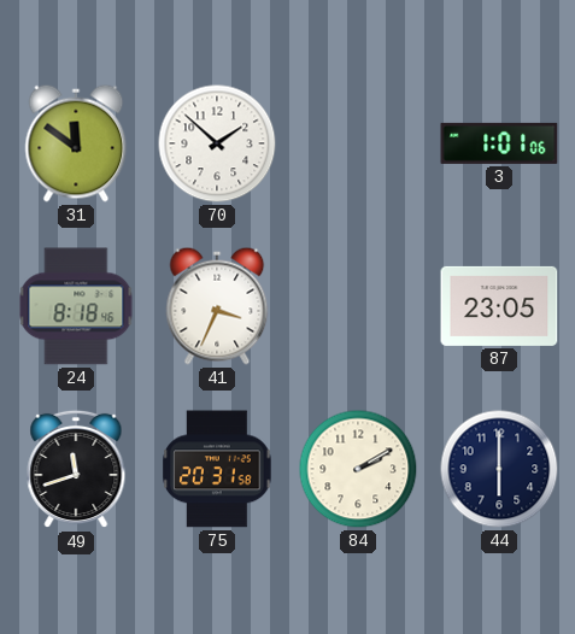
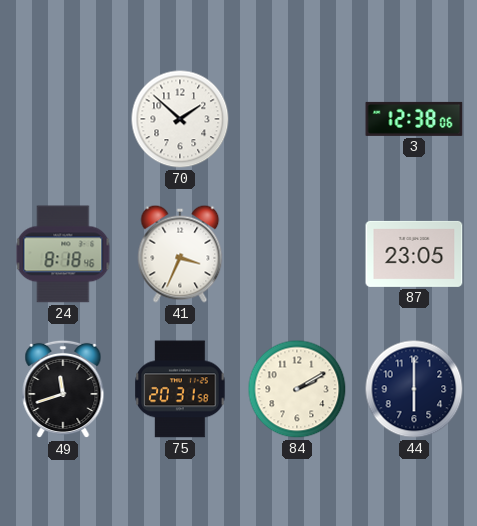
31: 11:51 -> none (76, 143)
3: 1:01 -> 12:38 (414, 119)
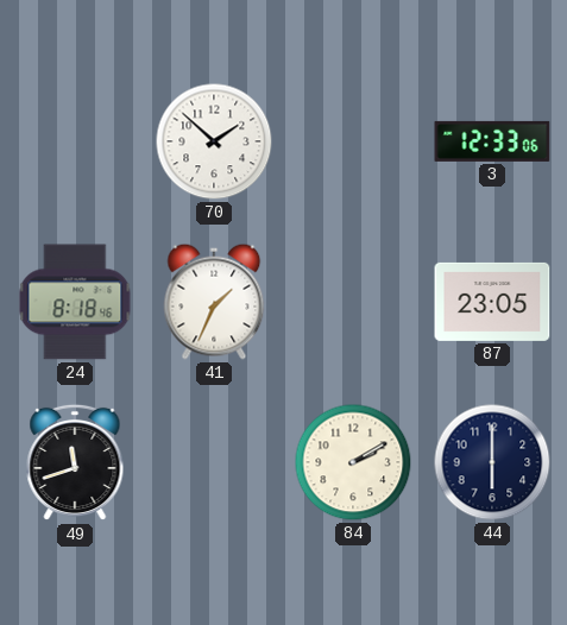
3: 12:38 -> 12:33 (492, 141)
41: 3:34 -> 1:34 (214, 302)
75: 20:31 -> none (180, 389)
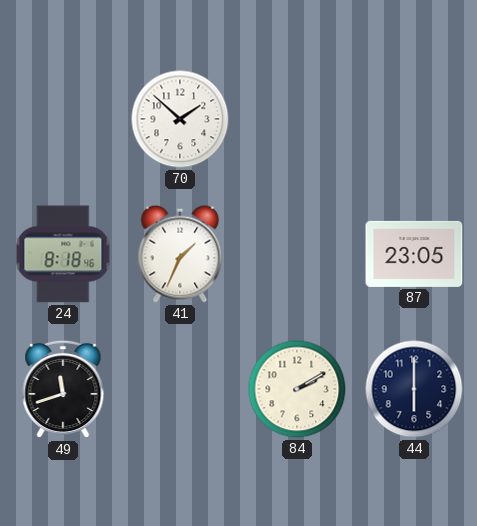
3: 12:33 -> none (492, 141)
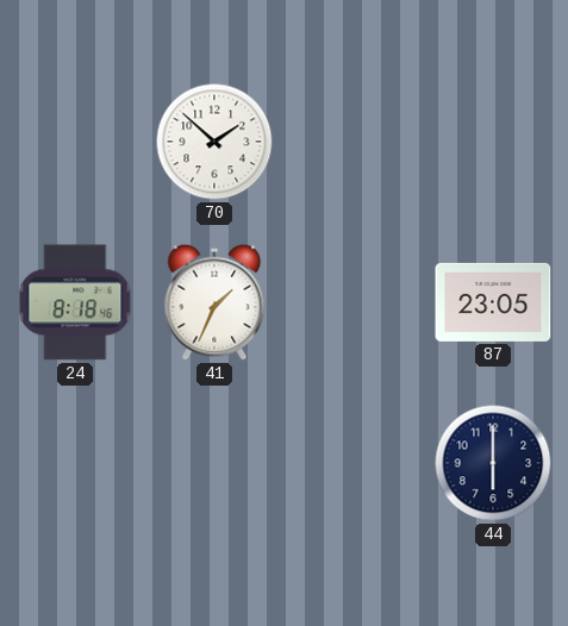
49: 11:42 -> none (63, 389)
84: 2:10 -> none (297, 389)
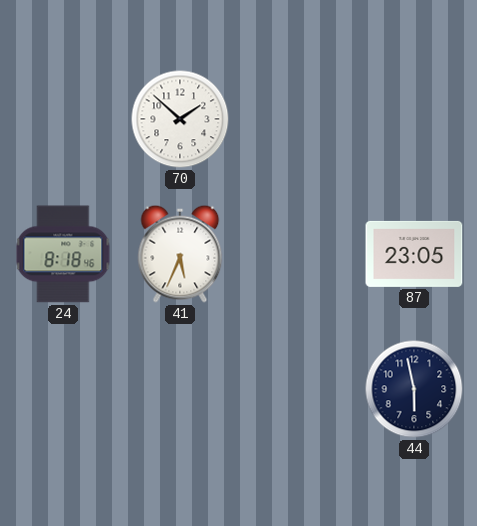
41: 1:34 -> 5:34 (180, 254)
44: 6:00 -> 5:58 (414, 389)
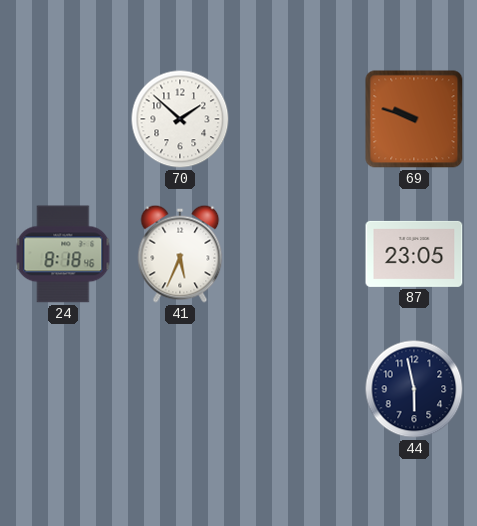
69: none -> 9:48 (414, 119)
